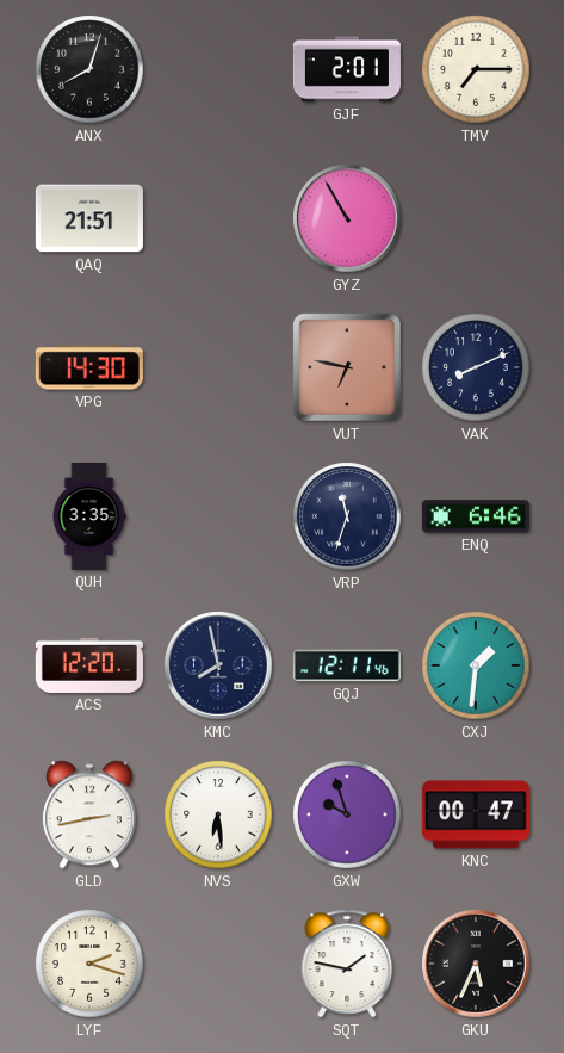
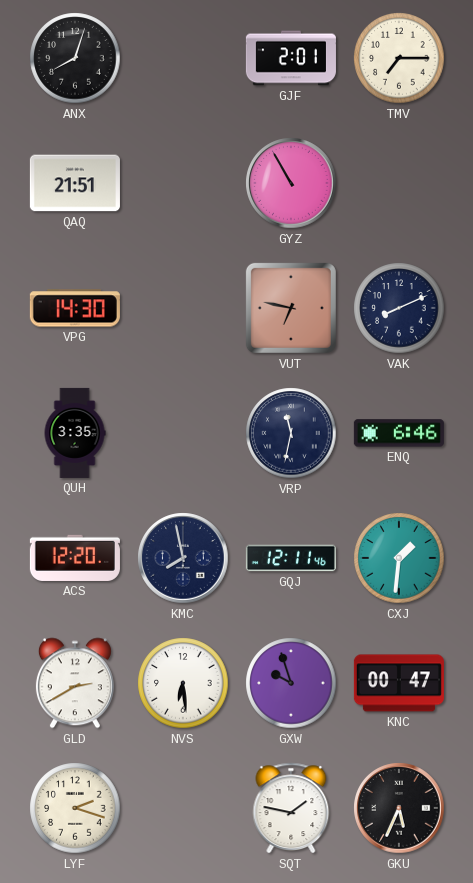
VRP: 11:33 -> 11:32 (291, 433)
GLD: 2:43 -> 2:40 (75, 683)
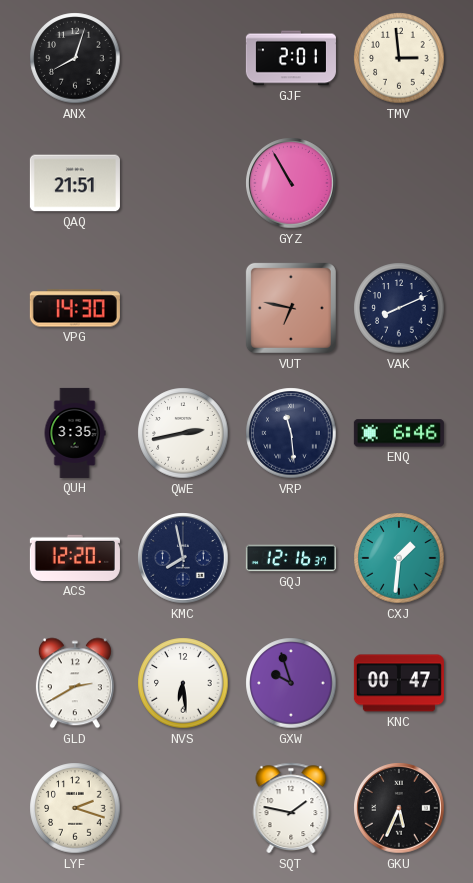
TMV: 7:15 -> 2:59 (399, 58)
QWE: none -> 2:43 (183, 433)
VRP: 11:32 -> 11:29 (291, 433)
GQJ: 12:11 -> 12:16 (291, 558)
